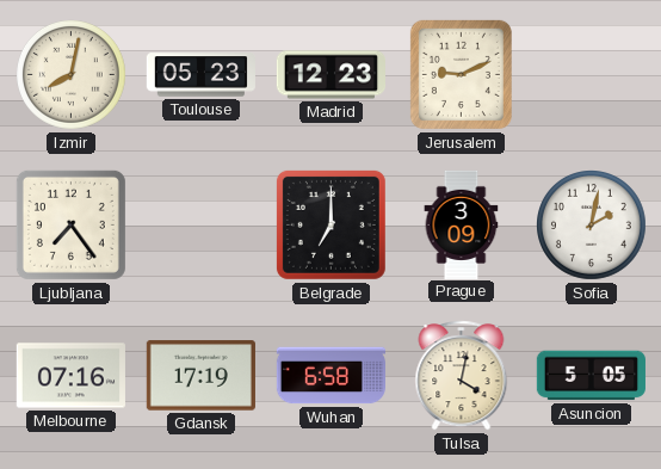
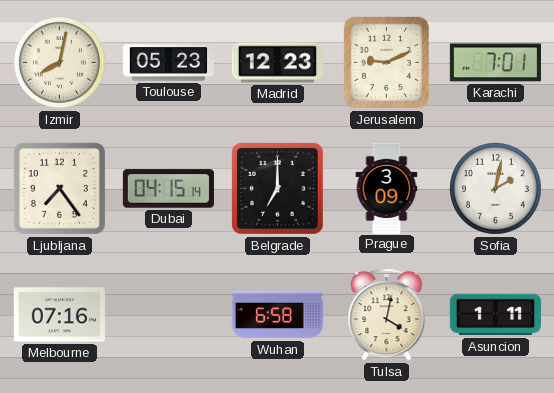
Karachi: none -> 7:01 (495, 63)
Dubai: none -> 04:15 (168, 189)
Gdansk: 17:19 -> none (200, 376)
Asuncion: 5:05 -> 1:11 (495, 315)
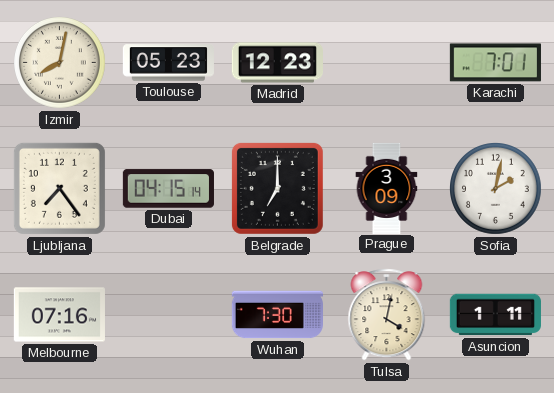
Jerusalem: 9:11 -> none (386, 62)
Wuhan: 6:58 -> 7:30 (277, 315)
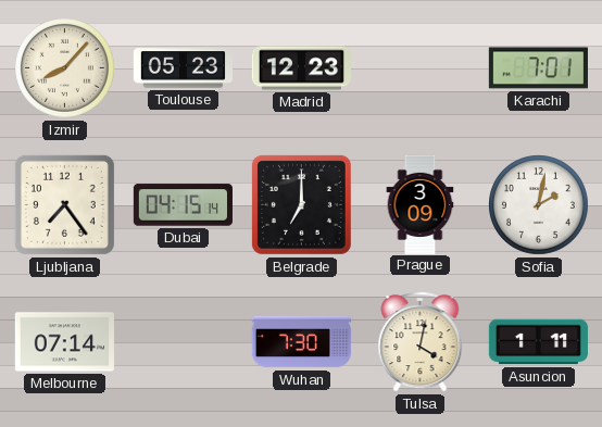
Izmir: 8:02 -> 8:07 (65, 68)
Melbourne: 07:16 -> 07:14 (64, 342)
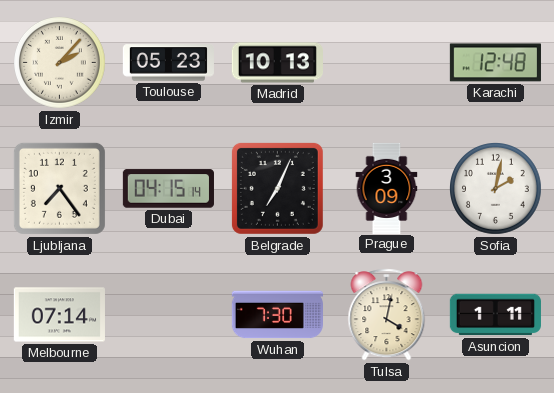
Izmir: 8:07 -> 2:07 (60, 63)
Madrid: 12:23 -> 10:13 (277, 63)
Karachi: 7:01 -> 12:48 (495, 63)
Belgrade: 7:00 -> 7:04 (277, 188)
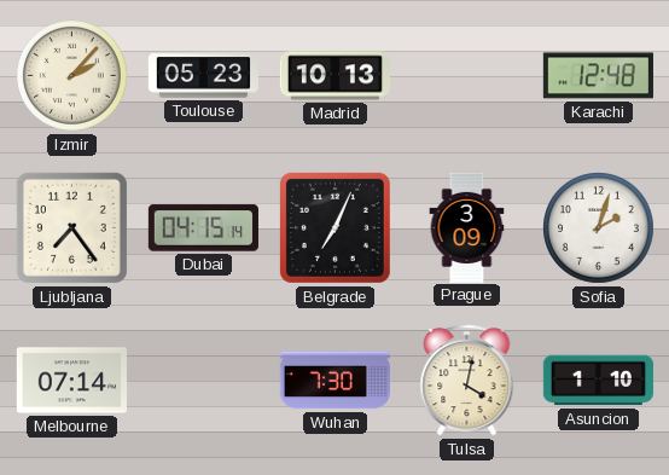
Sofia: 2:02 -> 2:03 (599, 228)
Asuncion: 1:11 -> 1:10 (598, 381)
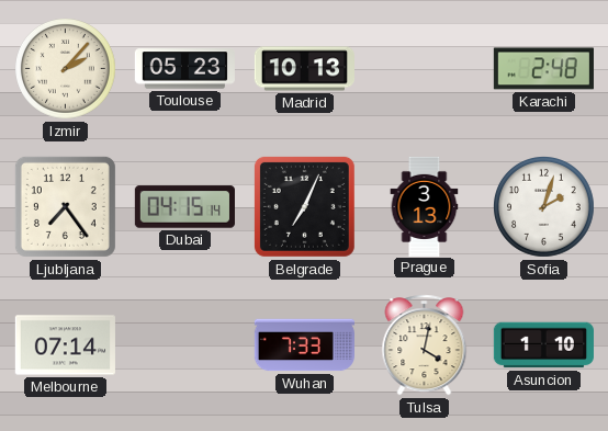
Karachi: 12:48 -> 2:48 (543, 69)
Prague: 3:09 -> 3:13 (425, 206)
Wuhan: 7:30 -> 7:33 (304, 345)
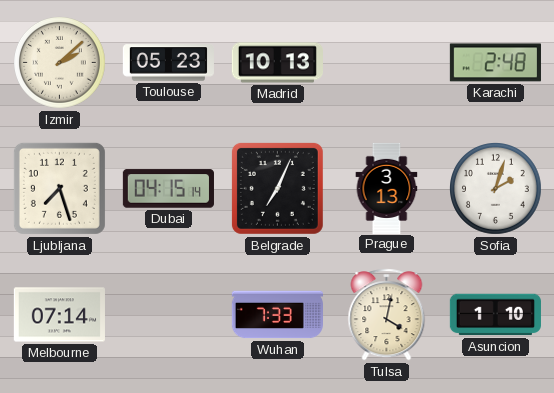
Izmir: 2:07 -> 2:08 (60, 63)
Ljubljana: 7:24 -> 7:27 (59, 188)
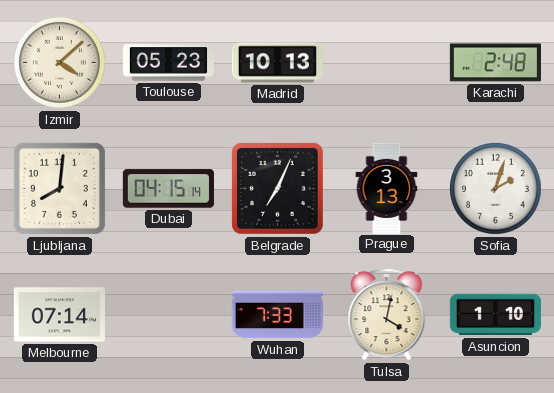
Izmir: 2:08 -> 4:08 (60, 63)
Ljubljana: 7:27 -> 8:01 (59, 188)
